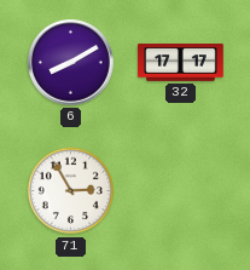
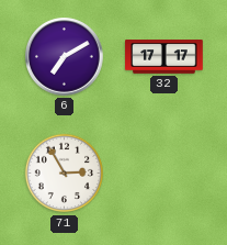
6: 8:10 -> 7:10 (65, 57)
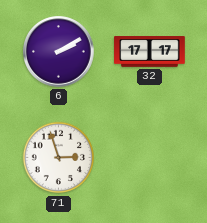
6: 7:10 -> 2:10 (59, 52)
71: 2:55 -> 2:57 (59, 158)
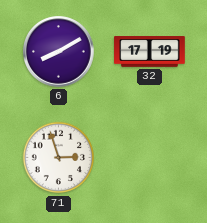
6: 2:10 -> 8:10 (59, 52)
32: 17:17 -> 17:19 (150, 52)
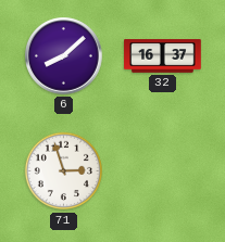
6: 8:10 -> 8:08 (64, 56)
32: 17:19 -> 16:37 (163, 56)
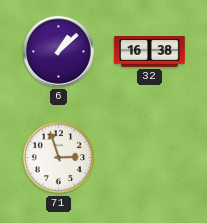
6: 8:08 -> 1:08 (59, 52)
32: 16:37 -> 16:38 (150, 52)
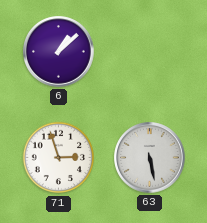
32: 16:38 -> none (150, 52)
63: none -> 5:28 (150, 158)
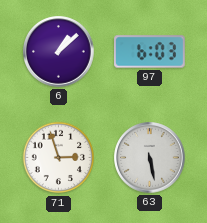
97: none -> 6:03 (150, 52)
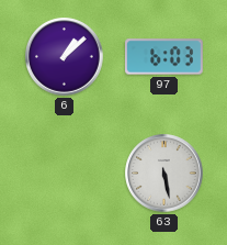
71: 2:57 -> none (59, 158)
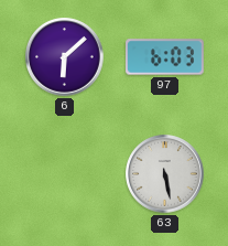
6: 1:08 -> 6:08 (65, 57)
